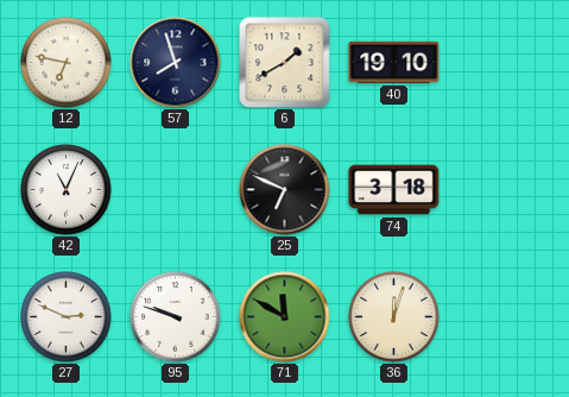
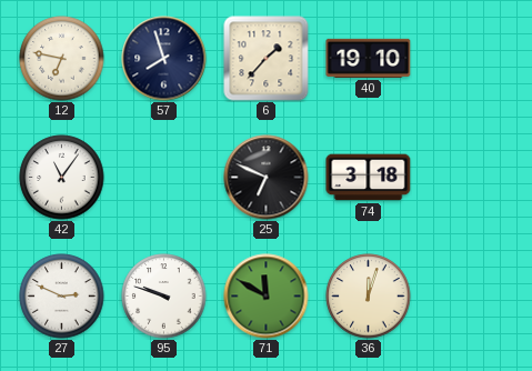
6: 1:40 -> 1:37 (267, 59)
42: 11:04 -> 11:06 (62, 178)
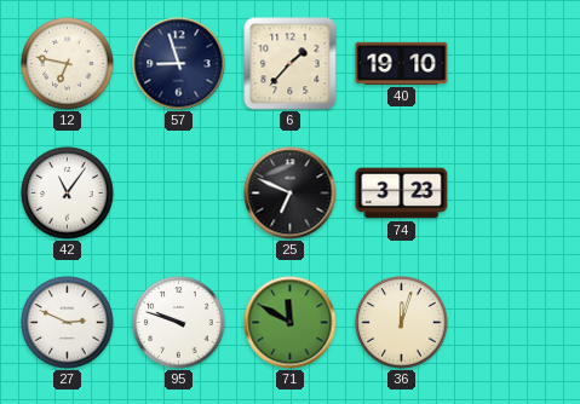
57: 7:57 -> 8:57 (179, 64)
74: 3:18 -> 3:23 (402, 194)
